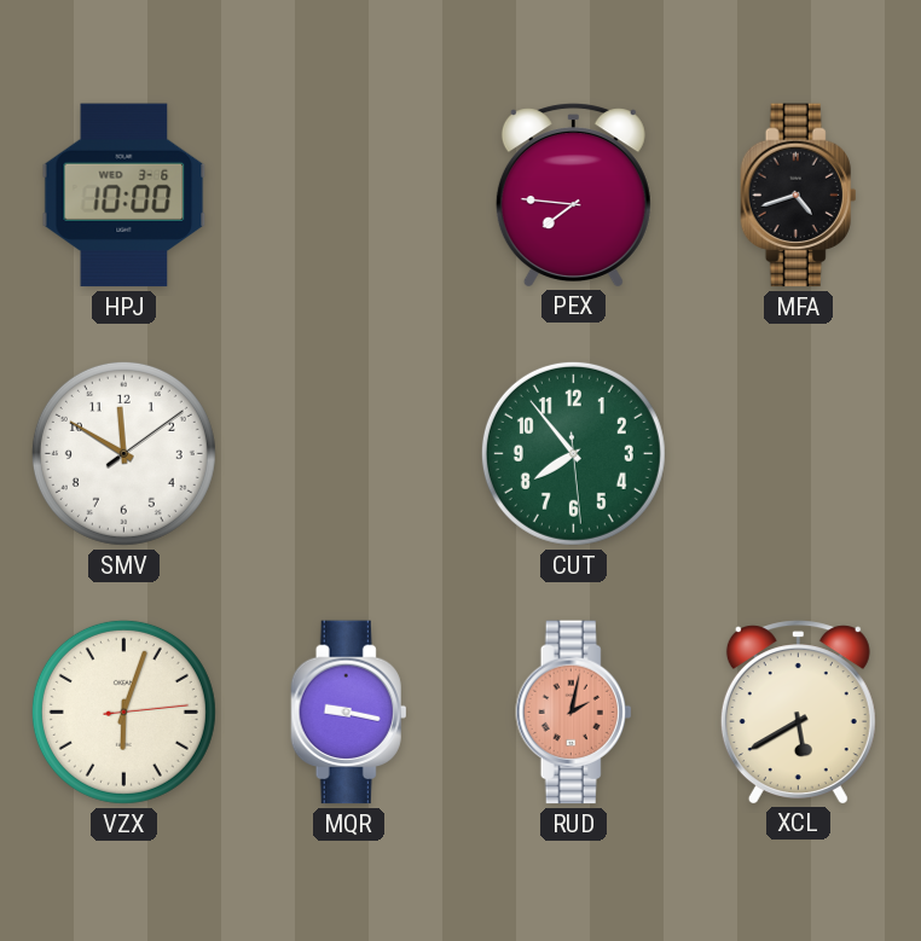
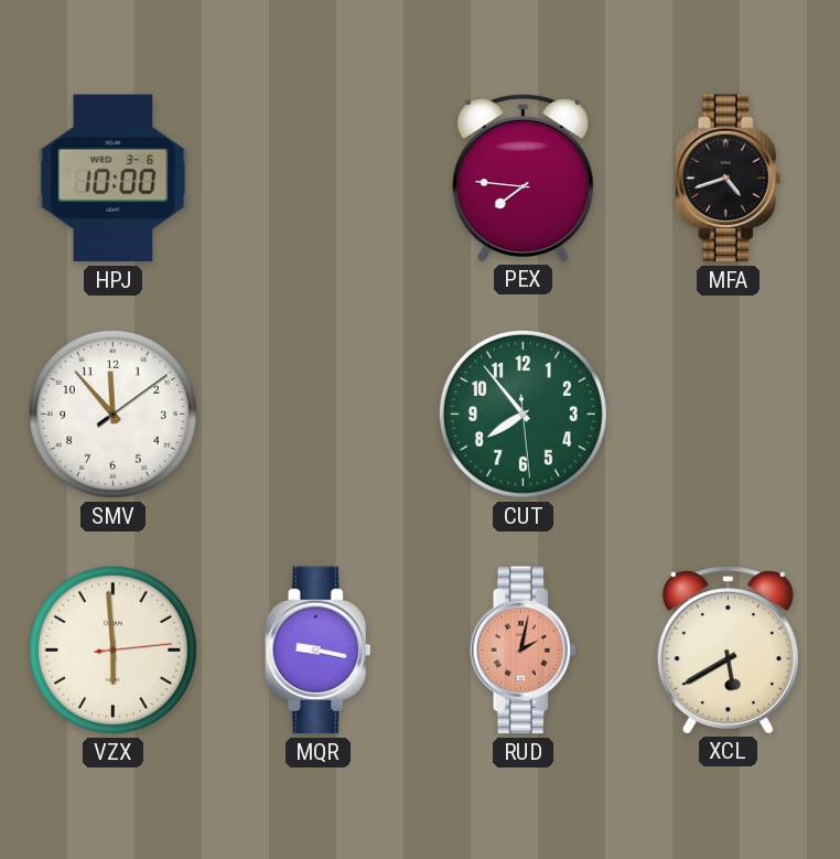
SMV: 11:50 -> 11:53 (112, 414)
VZX: 6:03 -> 5:59 (112, 649)
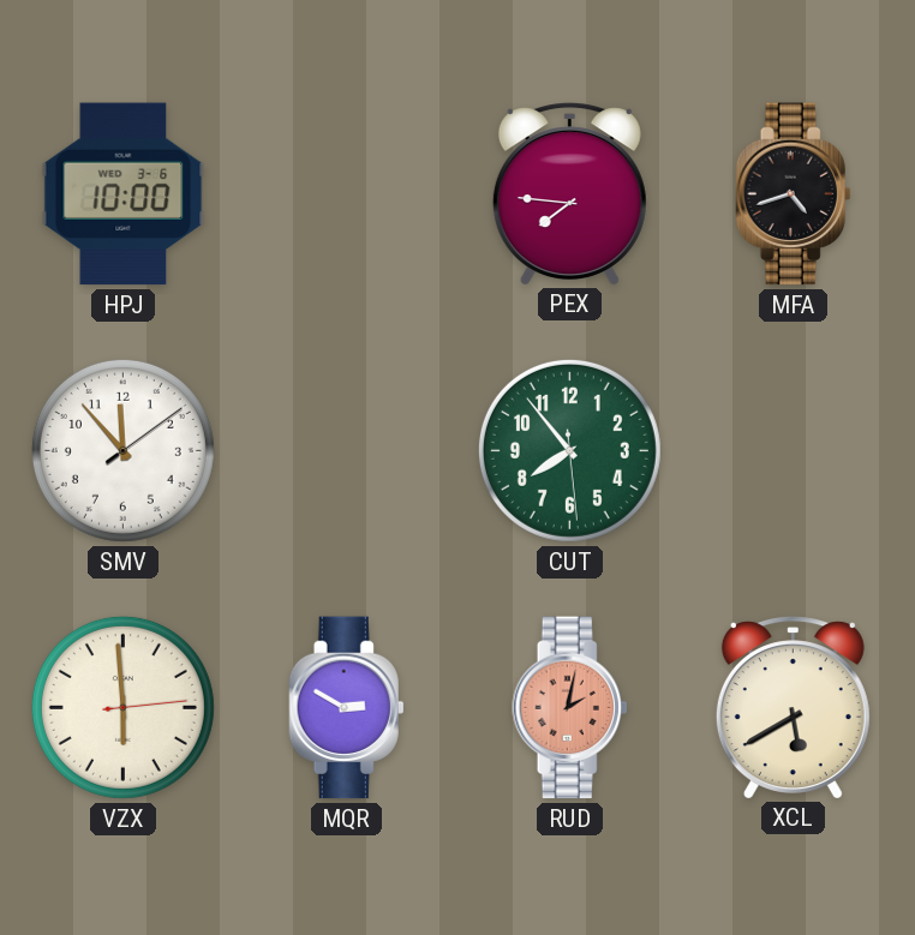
MQR: 9:17 -> 2:50 (347, 708)
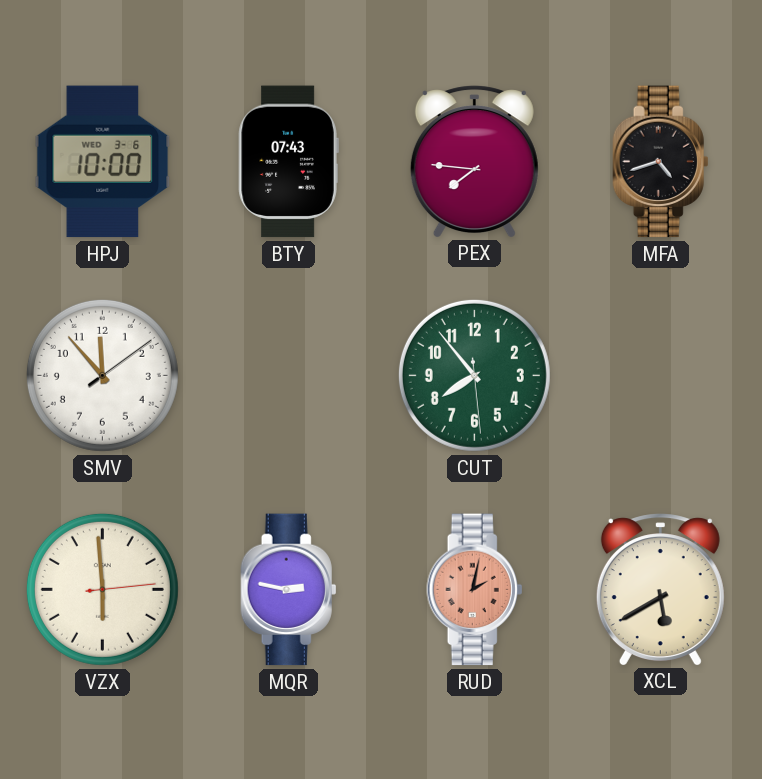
BTY: none -> 07:43 (288, 162)
MQR: 2:50 -> 2:47 (289, 590)
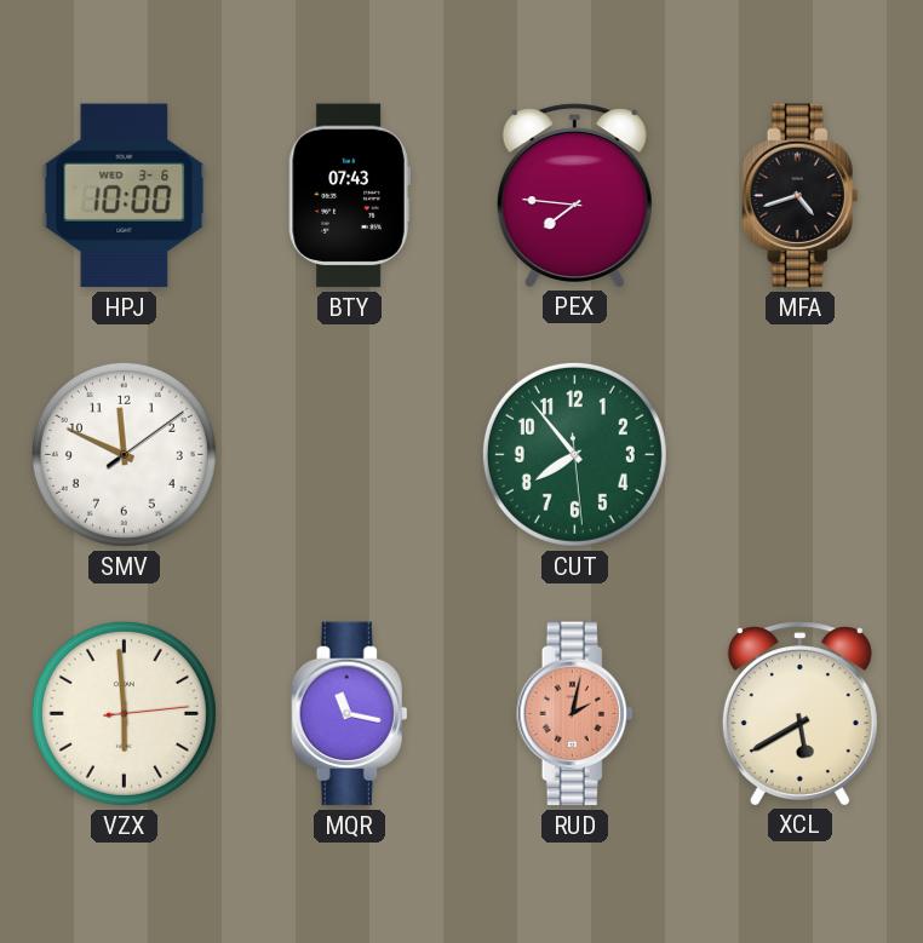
SMV: 11:53 -> 11:49 (124, 454)
MQR: 2:47 -> 11:17 (350, 714)
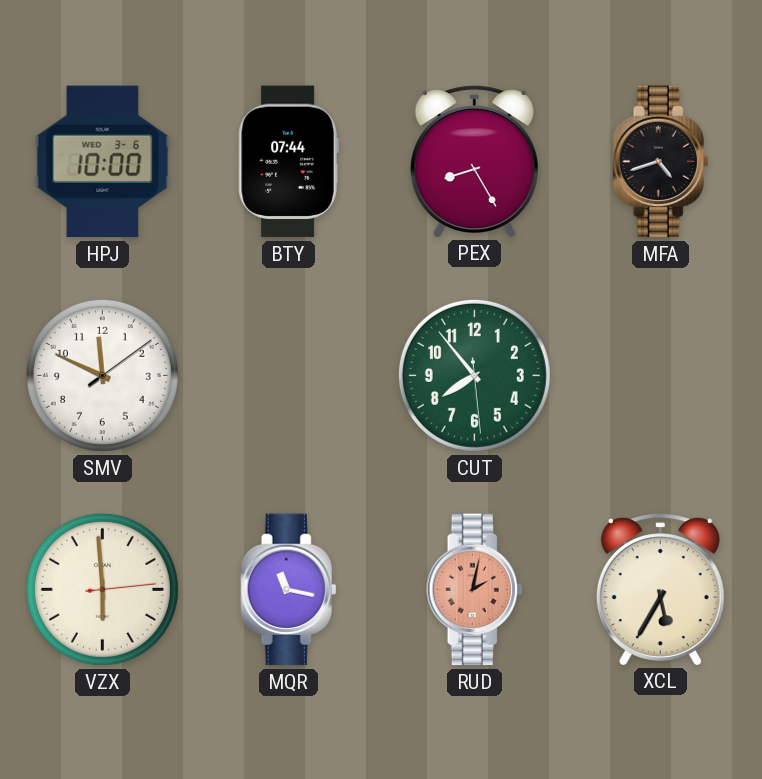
BTY: 07:43 -> 07:44 (288, 162)
PEX: 7:46 -> 8:25 (474, 161)
XCL: 5:40 -> 5:35 (660, 589)
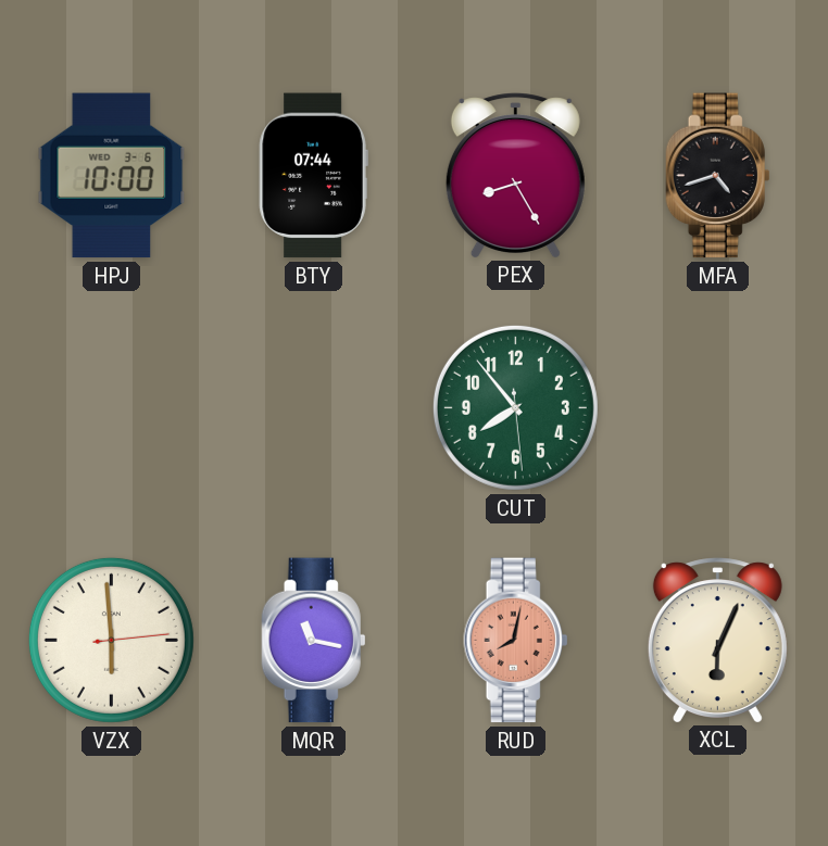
SMV: 11:49 -> none (102, 375)
RUD: 2:02 -> 8:02 (516, 641)
XCL: 5:35 -> 6:04 (717, 640)
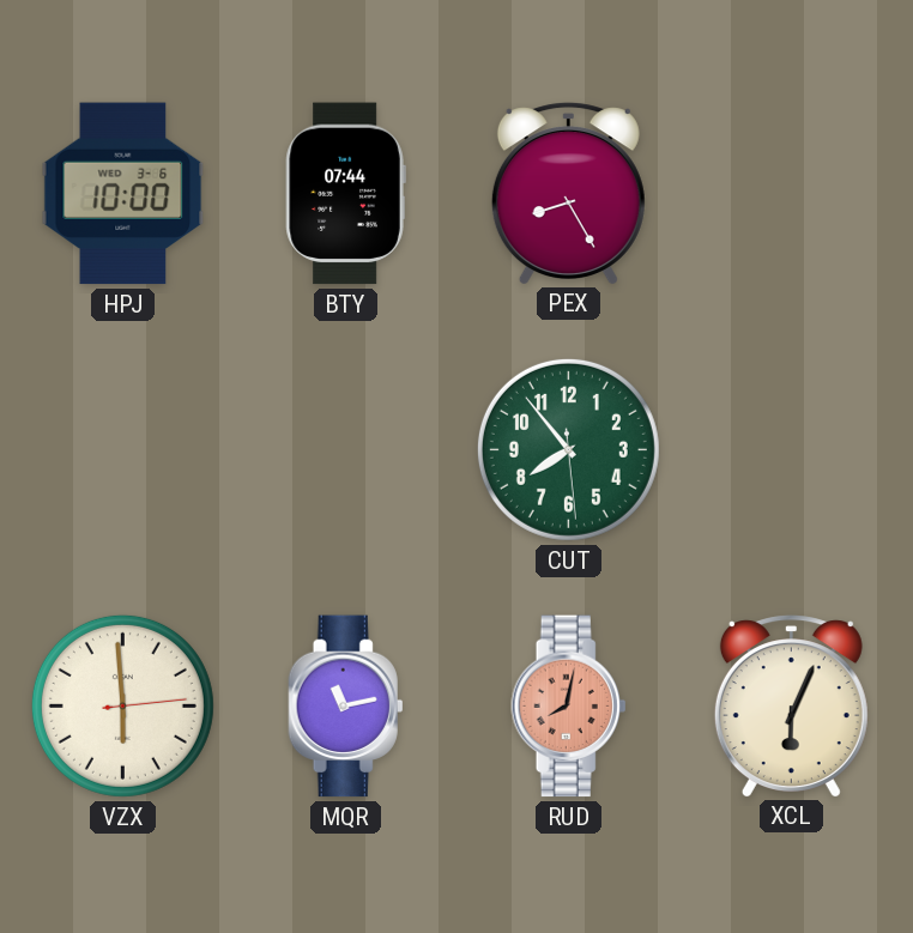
MFA: 4:42 -> none (718, 176)
MQR: 11:17 -> 11:13 (346, 707)
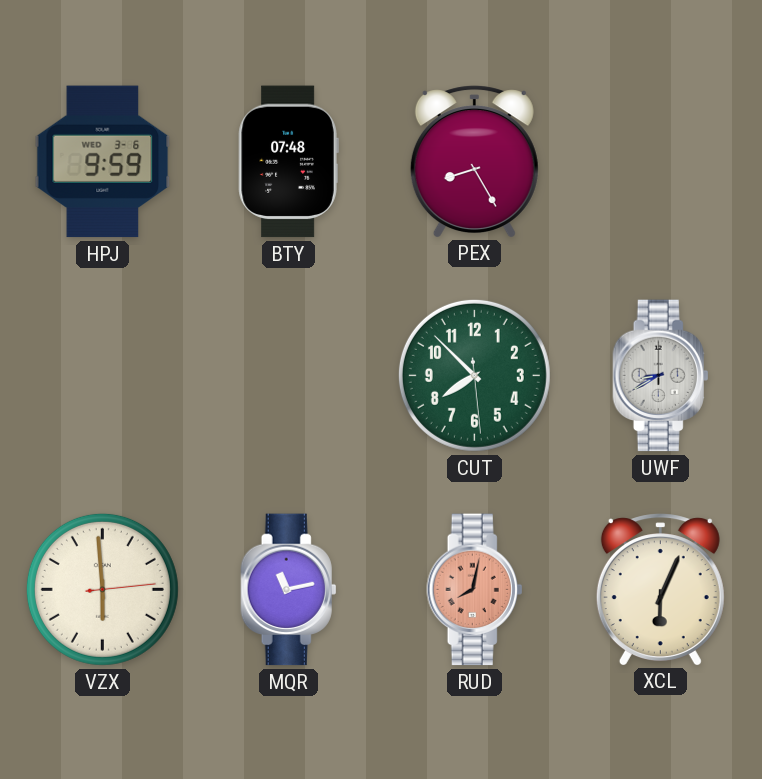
HPJ: 10:00 -> 9:59 (103, 162)
BTY: 07:44 -> 07:48 (288, 162)
CUT: 7:53 -> 7:52 (474, 375)
UWF: none -> 8:40 (661, 376)
